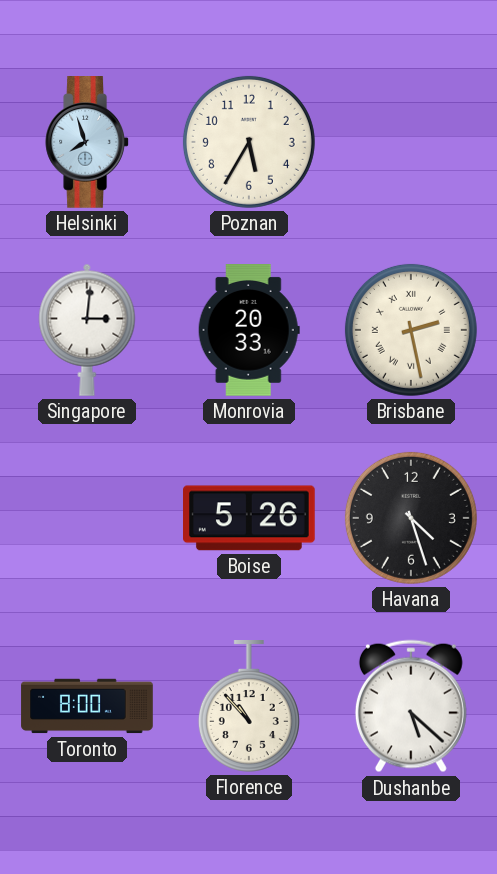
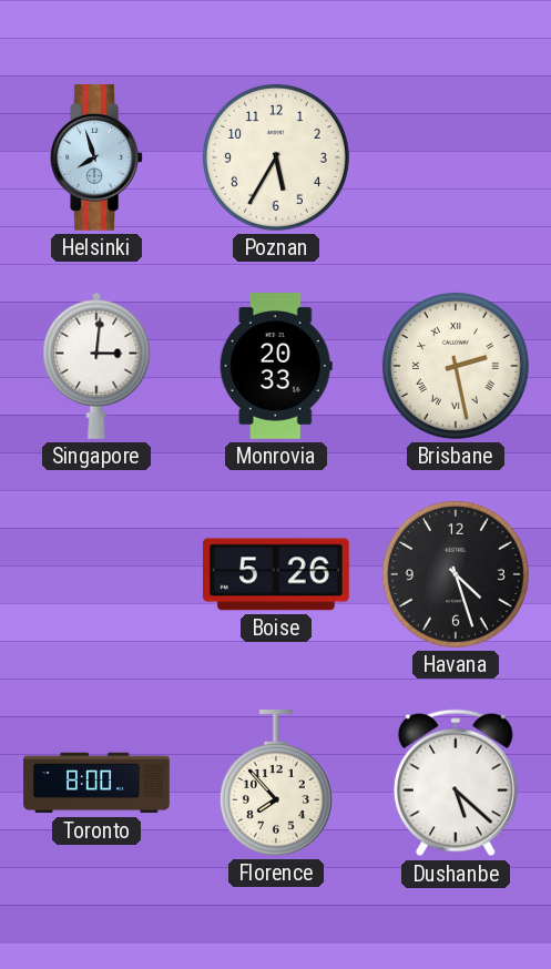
Florence: 10:53 -> 7:53 (276, 784)
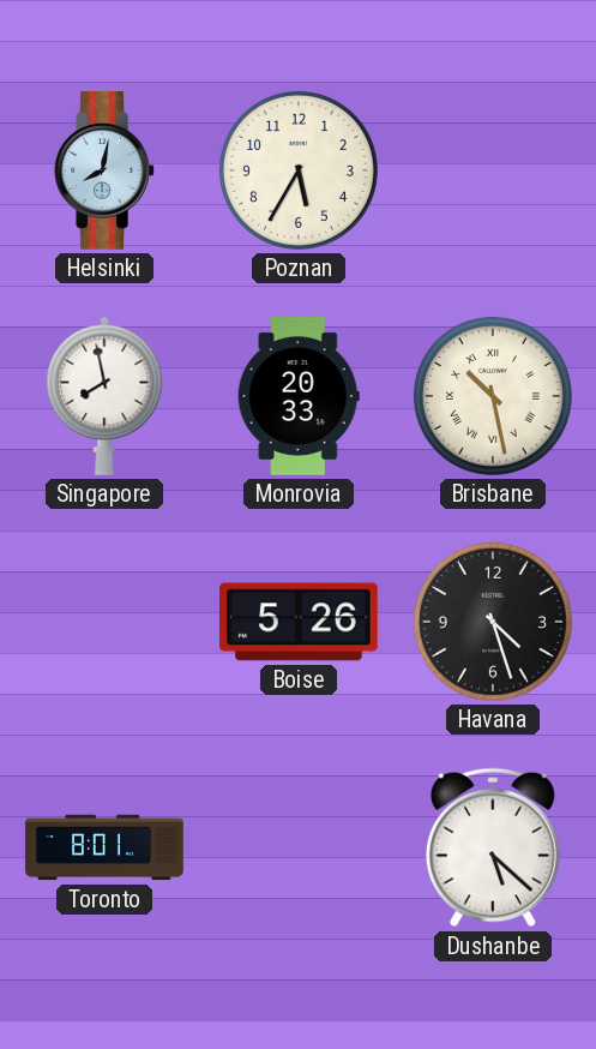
Helsinki: 7:57 -> 8:02 (104, 172)
Singapore: 3:01 -> 7:58 (104, 396)
Brisbane: 2:28 -> 10:28 (493, 396)
Toronto: 8:00 -> 8:01 (104, 847)
Florence: 7:53 -> none (276, 784)
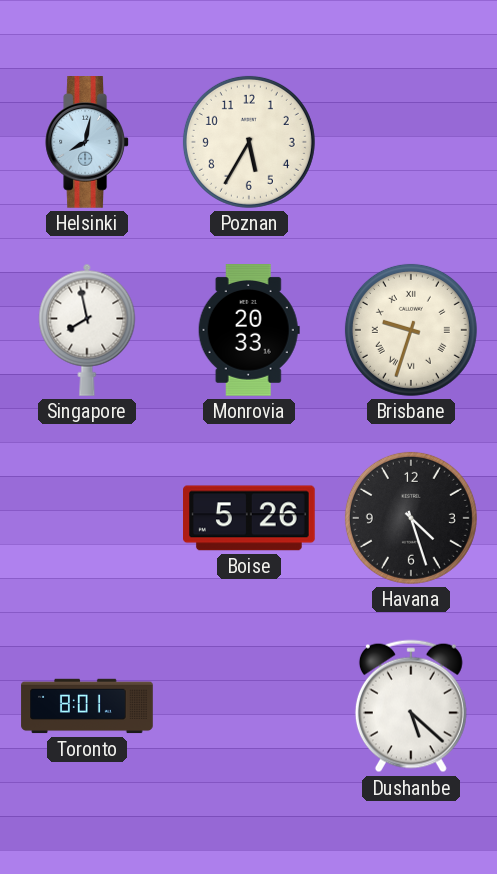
Brisbane: 10:28 -> 9:33 (411, 330)
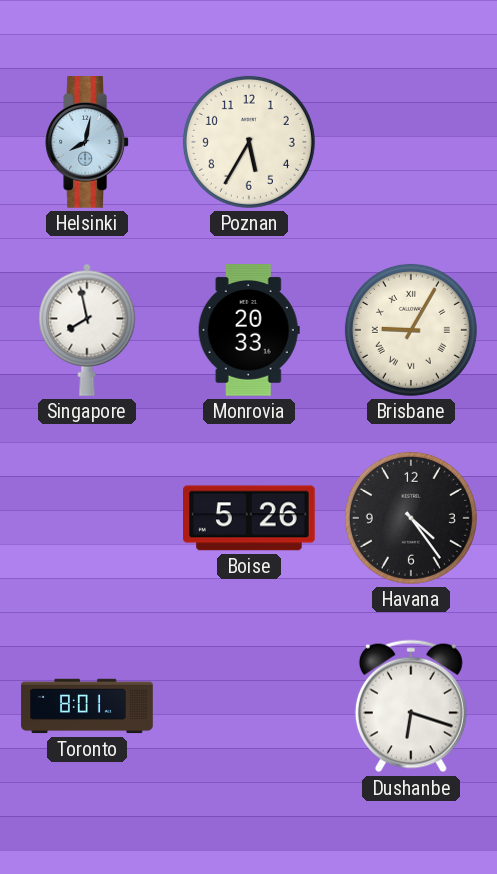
Brisbane: 9:33 -> 9:05 (411, 330)
Havana: 4:27 -> 4:24 (411, 518)
Dushanbe: 5:22 -> 6:18 (411, 706)
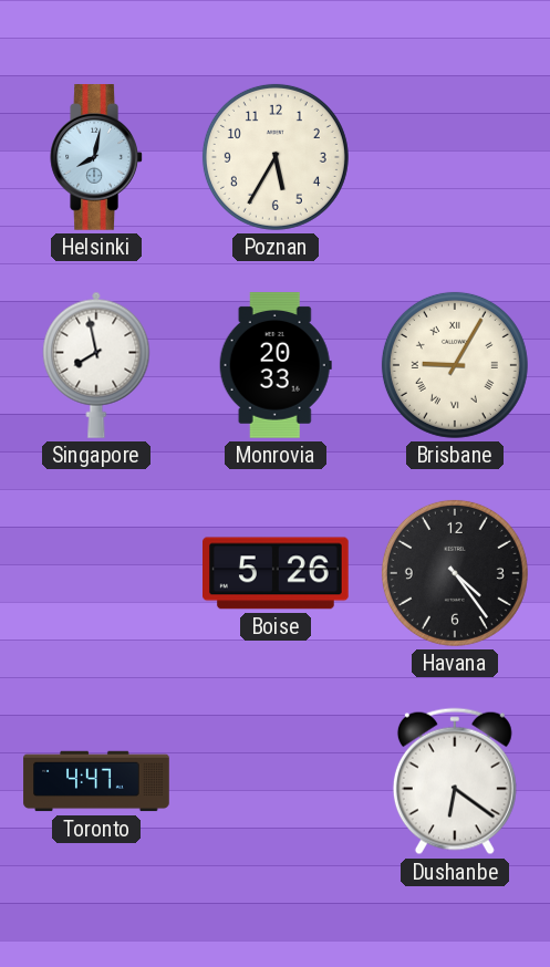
Toronto: 8:01 -> 4:47 (96, 781)
Dushanbe: 6:18 -> 6:21 (455, 781)
